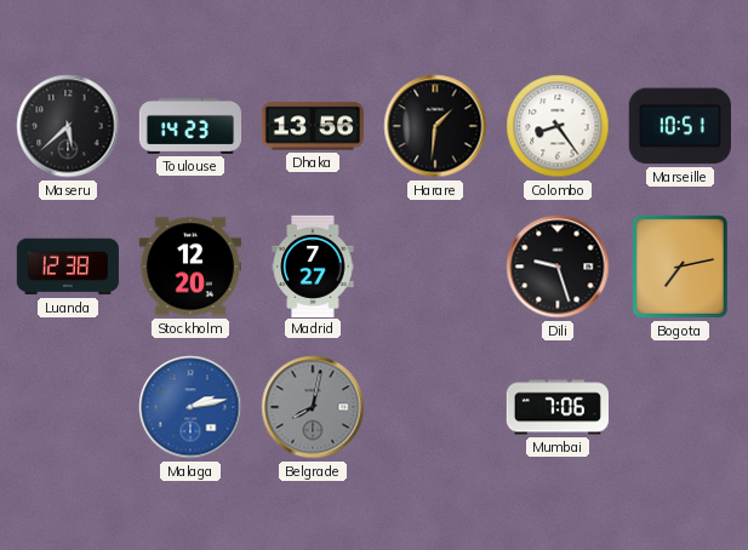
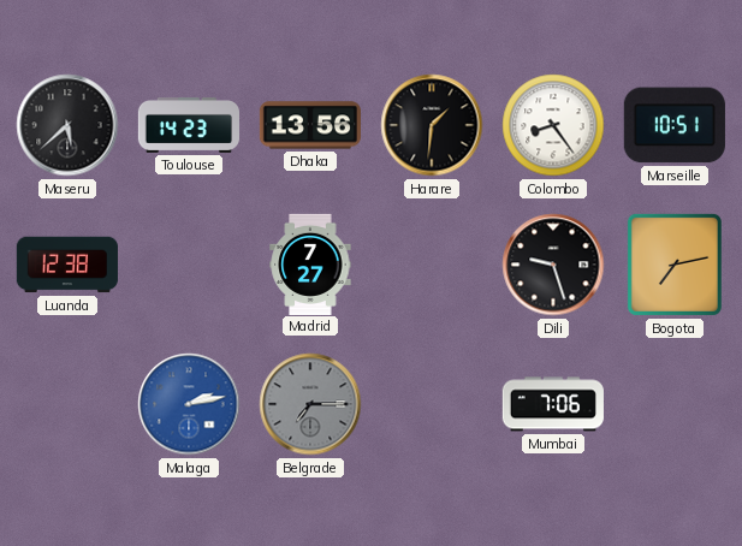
Stockholm: 12:20 -> none (189, 267)
Belgrade: 8:02 -> 7:15 (310, 404)
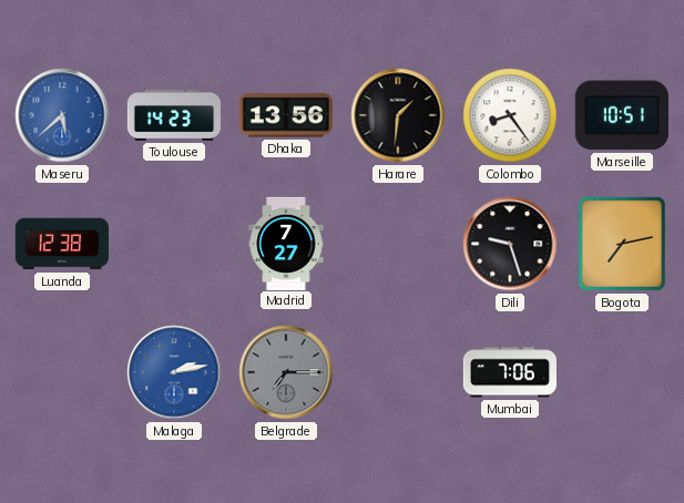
Maseru dial: black -> blue (62, 115)
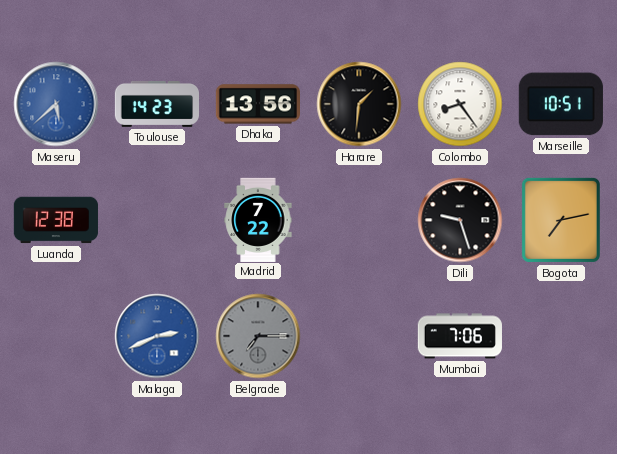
Madrid: 7:27 -> 7:22 (258, 219)
Malaga: 2:13 -> 2:41 (157, 336)
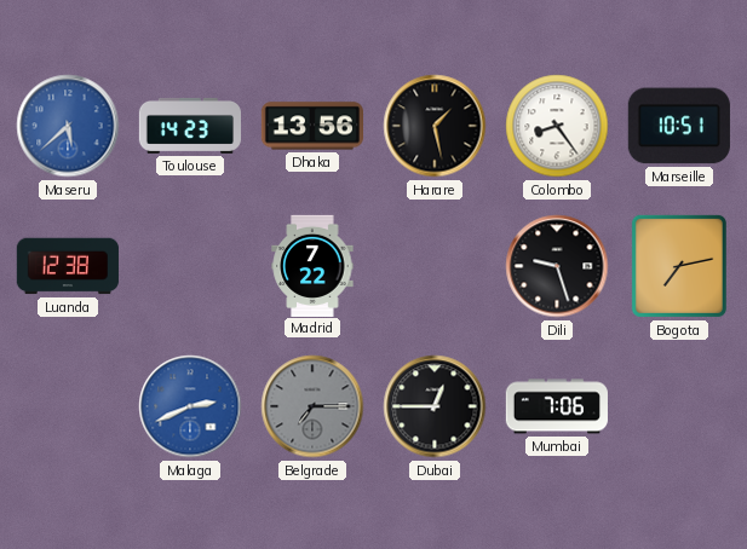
Harare: 1:31 -> 1:28 (435, 126)
Dubai: none -> 12:45 (435, 406)
